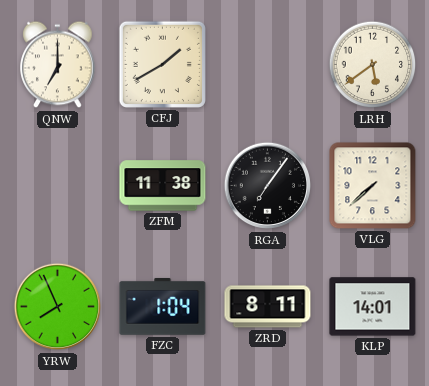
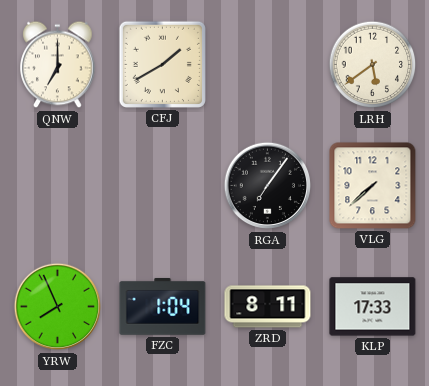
ZFM: 11:38 -> none (163, 186)
KLP: 14:01 -> 17:33 (373, 307)
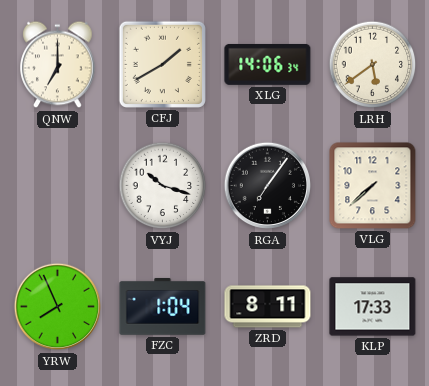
XLG: none -> 14:06 (268, 64)
VYJ: none -> 10:18 (163, 186)
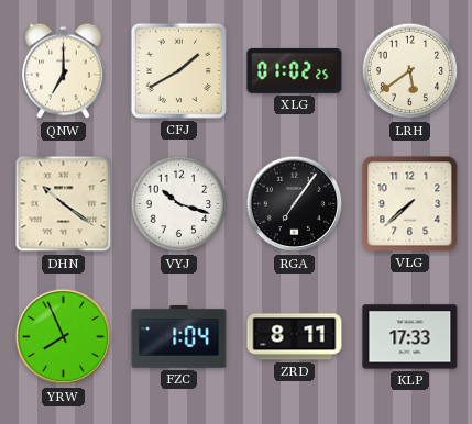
XLG: 14:06 -> 01:02 (295, 70)
DHN: none -> 10:21 (64, 204)
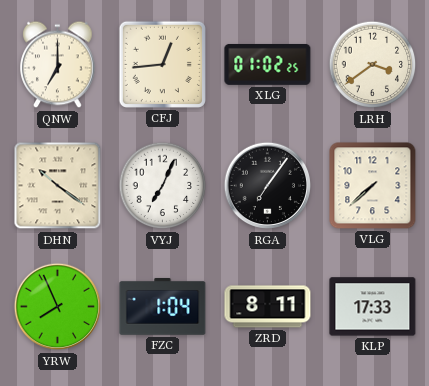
CFJ: 1:40 -> 12:44 (162, 64)
LRH: 5:39 -> 3:39 (373, 65)
VYJ: 10:18 -> 7:04 (163, 186)
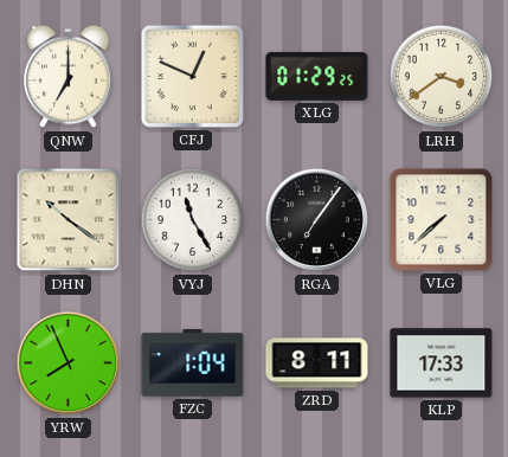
CFJ: 12:44 -> 12:49 (192, 76)
XLG: 01:02 -> 01:29 (317, 76)
VYJ: 7:04 -> 11:25 (193, 220)
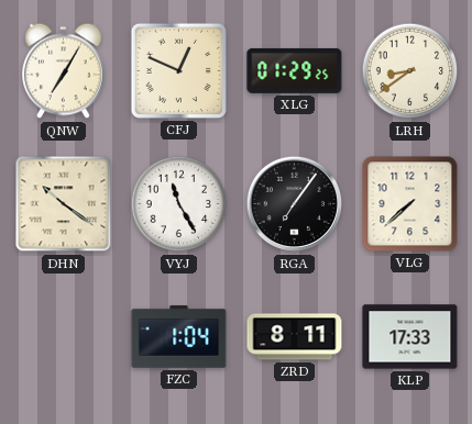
QNW: 7:00 -> 7:05 (64, 71)
LRH: 3:39 -> 8:39 (410, 71)
YRW: 7:56 -> none (69, 363)
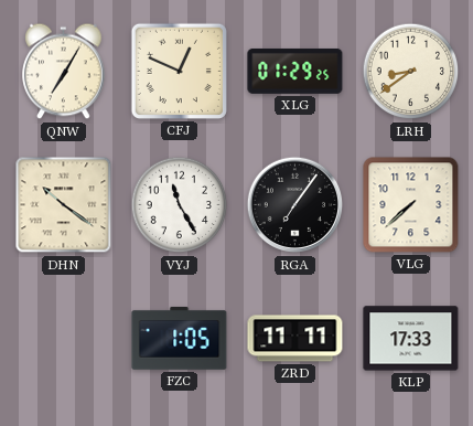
FZC: 1:04 -> 1:05 (180, 338)
ZRD: 8:11 -> 11:11 (295, 339)
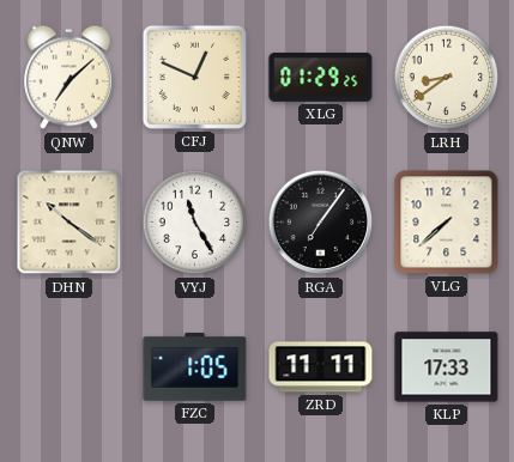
QNW: 7:05 -> 7:08 (69, 78)
